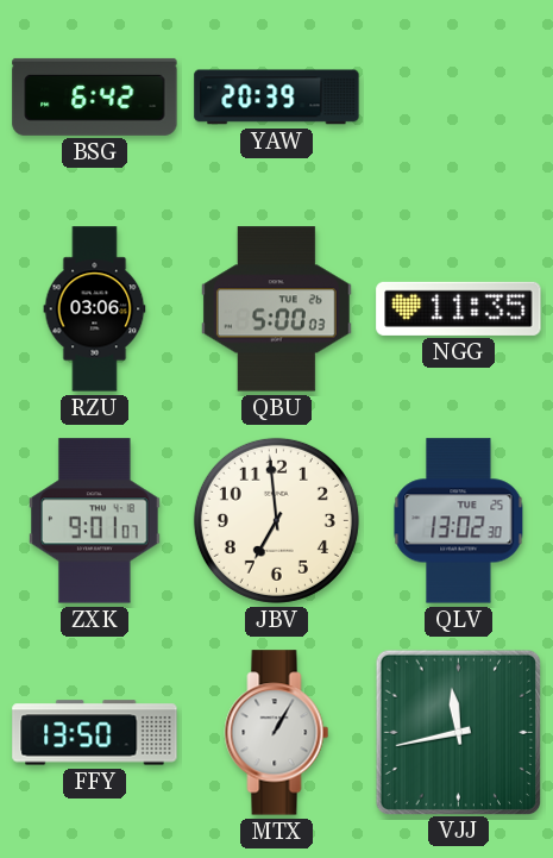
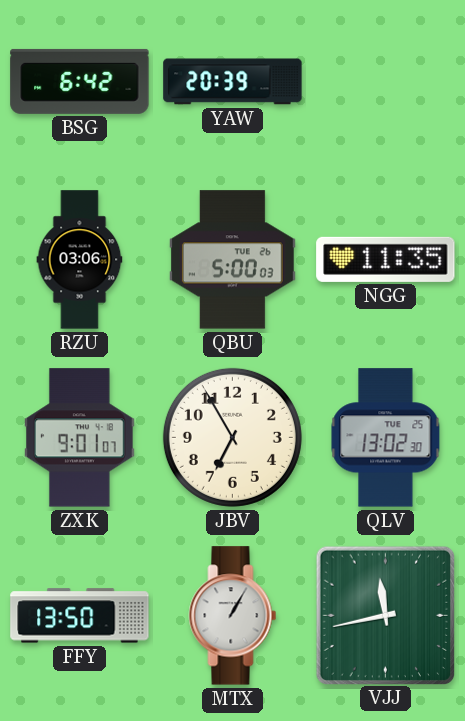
JBV: 6:59 -> 6:55 (232, 437)
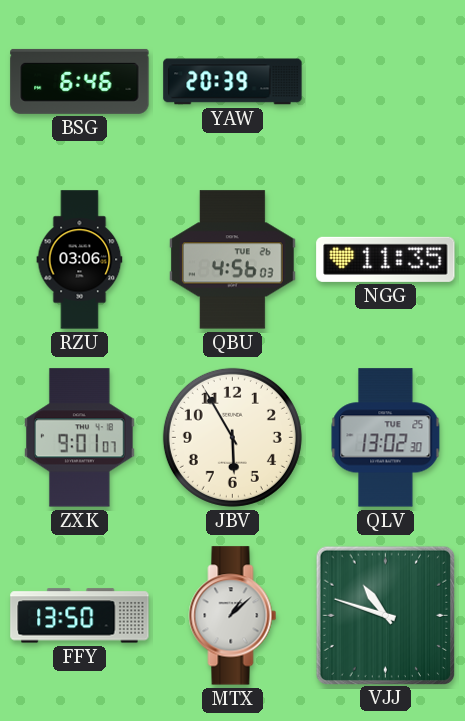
BSG: 6:42 -> 6:46 (80, 81)
QBU: 5:00 -> 4:56 (232, 260)
JBV: 6:55 -> 5:55 (232, 437)
MTX: 1:05 -> 1:08 (233, 616)
VJJ: 11:43 -> 10:48 (385, 615)
